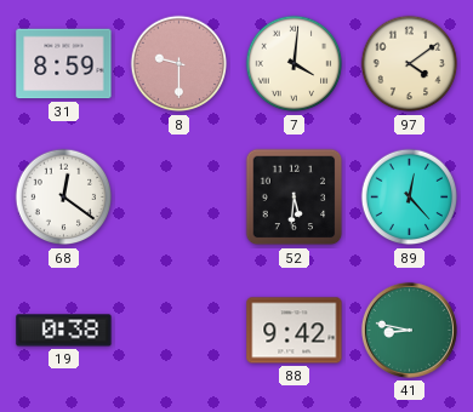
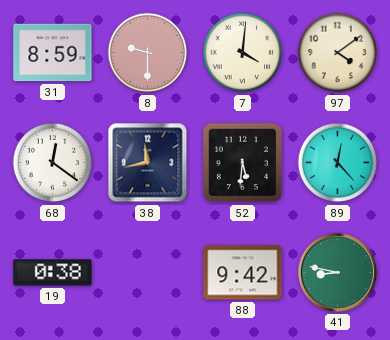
38: none -> 11:43 (148, 163)
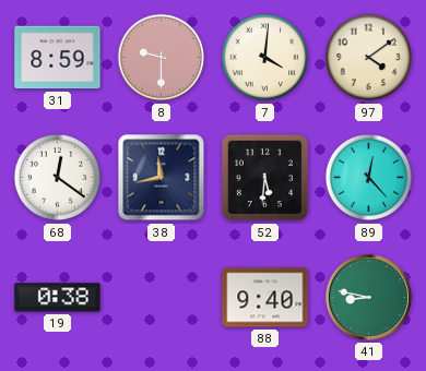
88: 9:42 -> 9:40 (265, 298)
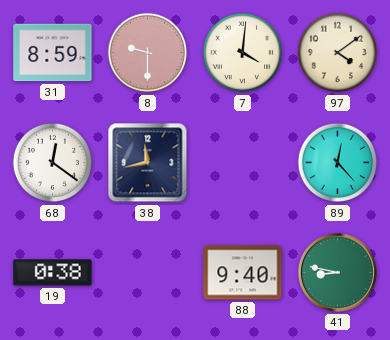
52: 5:31 -> none (265, 178)
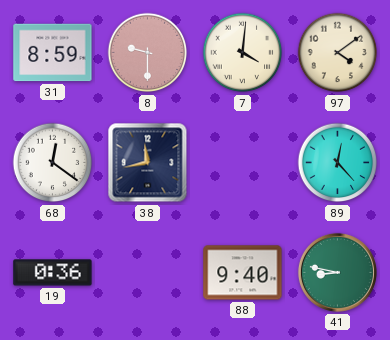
19: 0:38 -> 0:36 (53, 273)
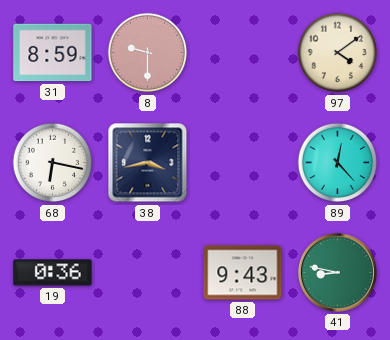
7: 4:01 -> none (243, 53)
68: 12:21 -> 6:17 (53, 163)
38: 11:43 -> 3:43 (148, 163)
88: 9:40 -> 9:43 (243, 273)
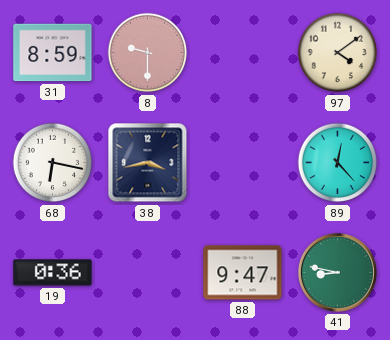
88: 9:43 -> 9:47 (243, 273)
